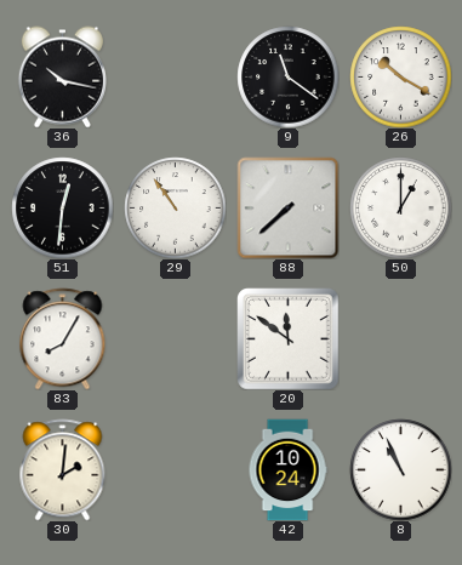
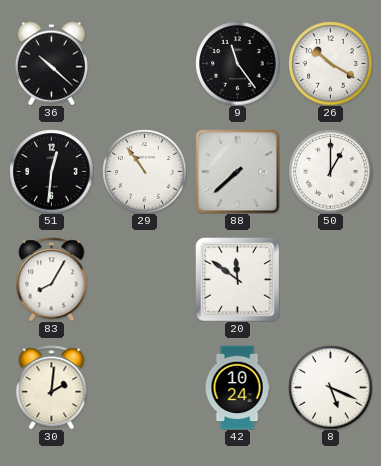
36: 10:17 -> 10:22 (51, 63)
9: 11:21 -> 11:24 (237, 63)
8: 10:56 -> 5:19 (330, 387)
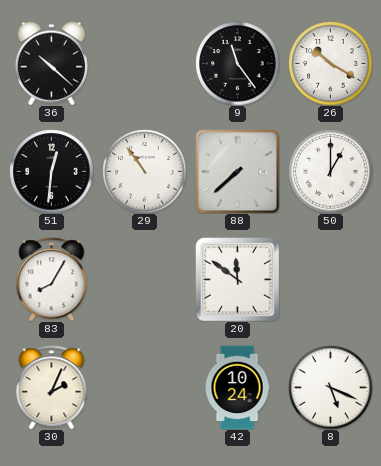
30: 2:01 -> 2:04 (52, 387)
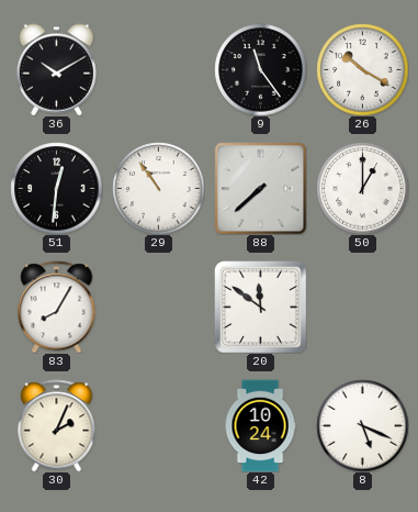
36: 10:22 -> 10:10 (56, 69)
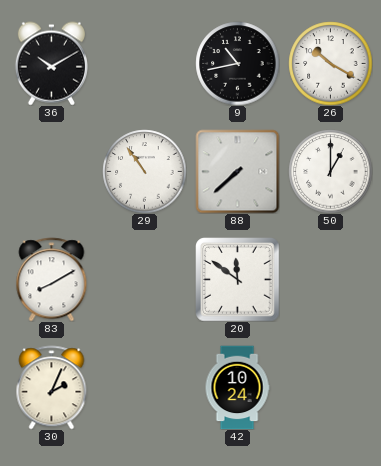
9: 11:24 -> 10:43 (237, 63)
51: 12:31 -> none (56, 188)
83: 8:05 -> 8:10 (52, 279)
8: 5:19 -> none (362, 425)
